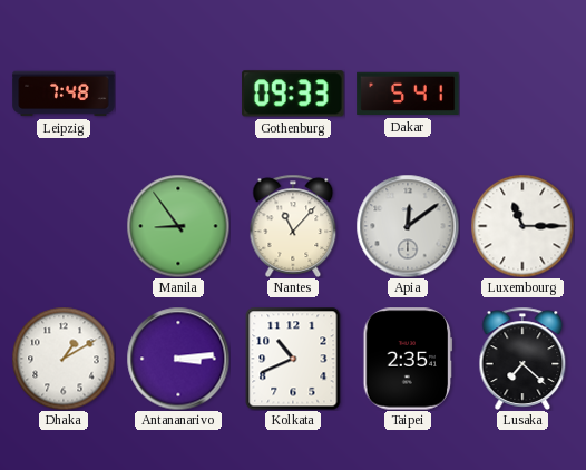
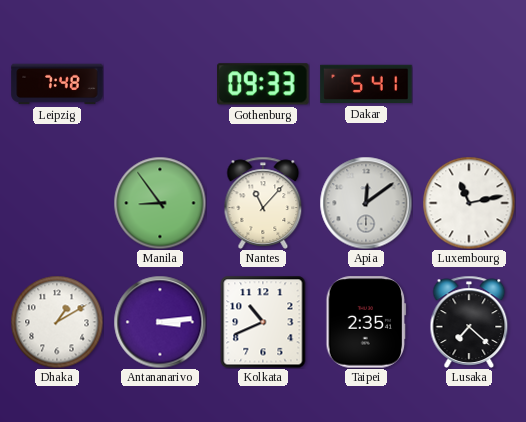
Luxembourg: 11:15 -> 11:13 (469, 203)
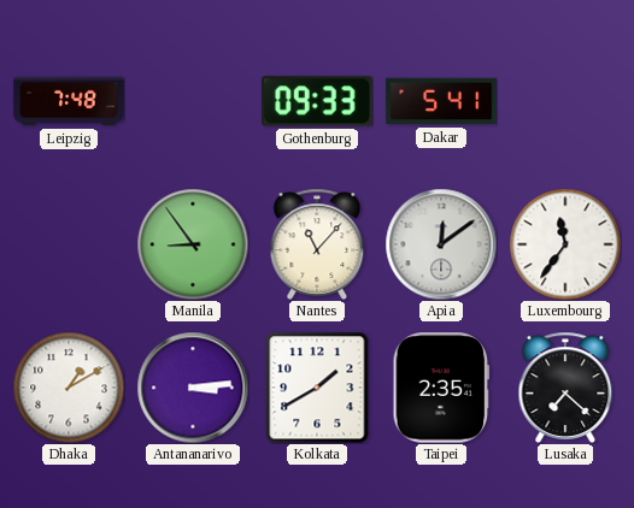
Luxembourg: 11:13 -> 11:36 (565, 244)
Kolkata: 10:41 -> 1:40 (317, 388)
